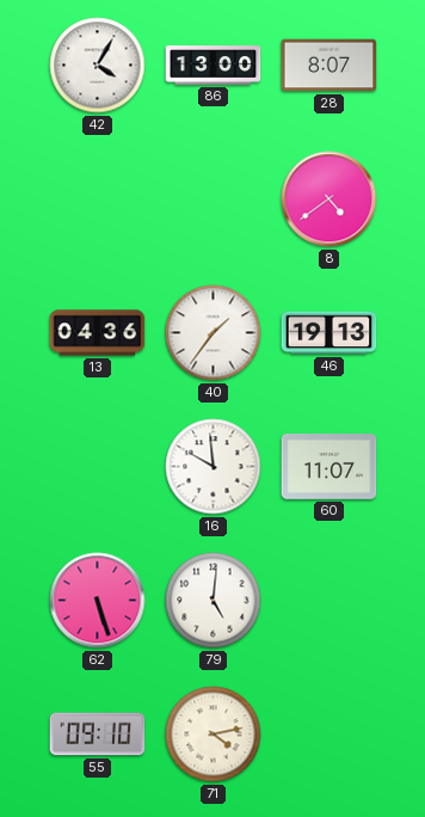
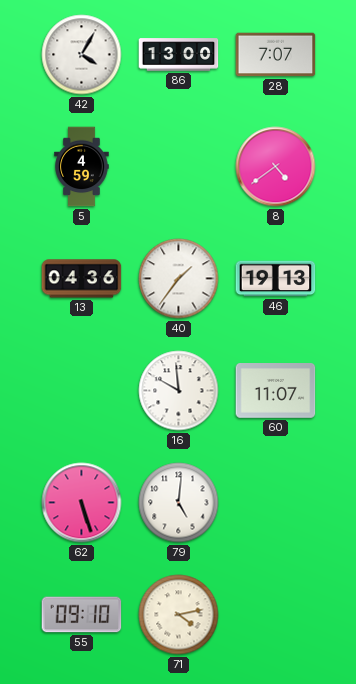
28: 8:07 -> 7:07 (276, 55)
5: none -> 4:59 (82, 167)
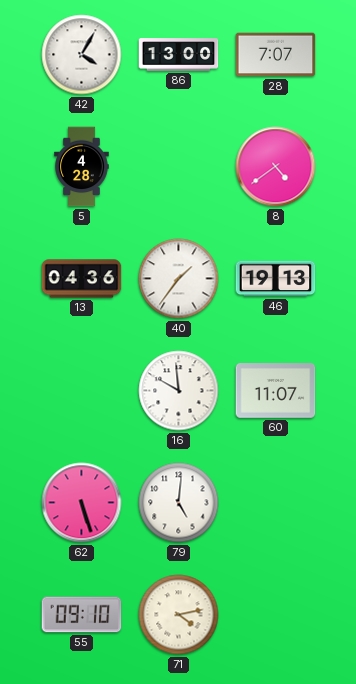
5: 4:59 -> 4:28 (82, 167)
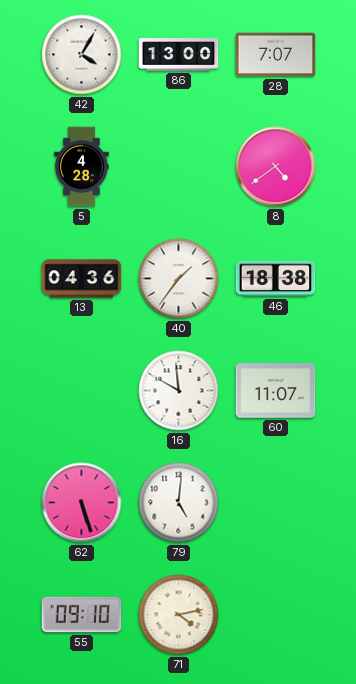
46: 19:13 -> 18:38 (276, 279)
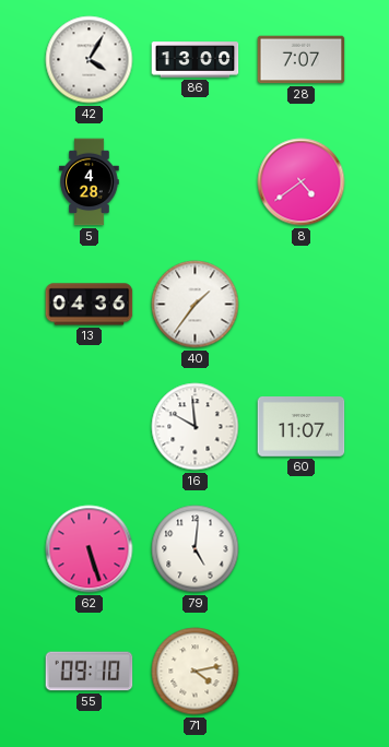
46: 18:38 -> none (276, 279)
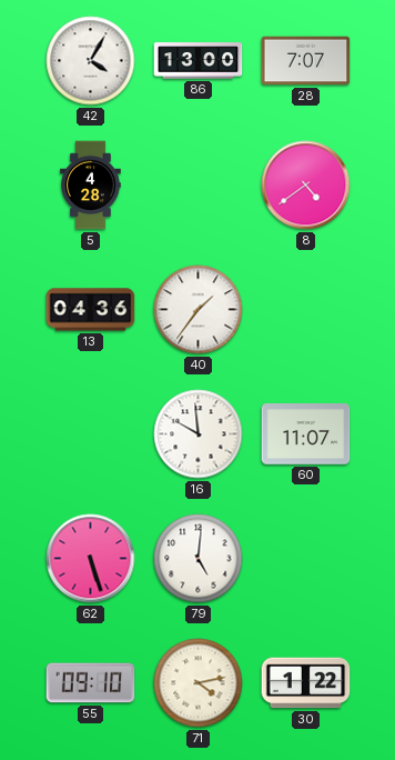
30: none -> 1:22 (306, 683)
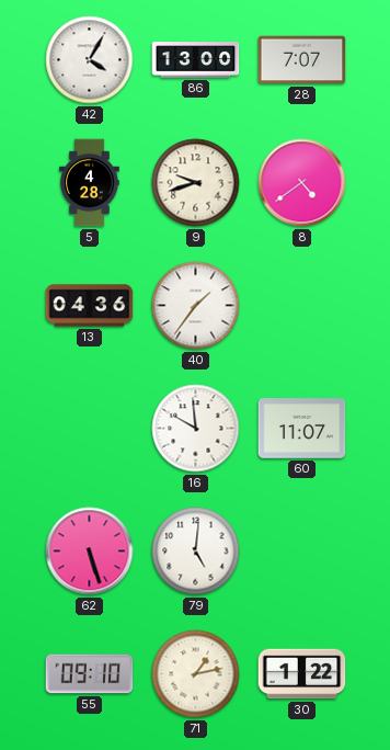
9: none -> 9:42 (196, 183)
71: 4:13 -> 1:13 (196, 674)
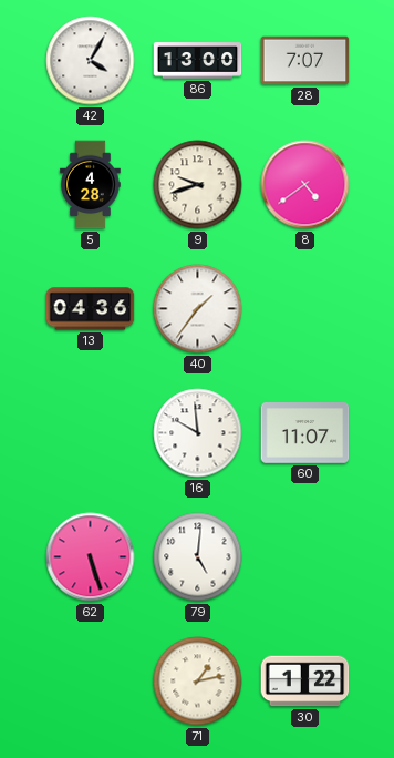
55: 09:10 -> none (90, 674)
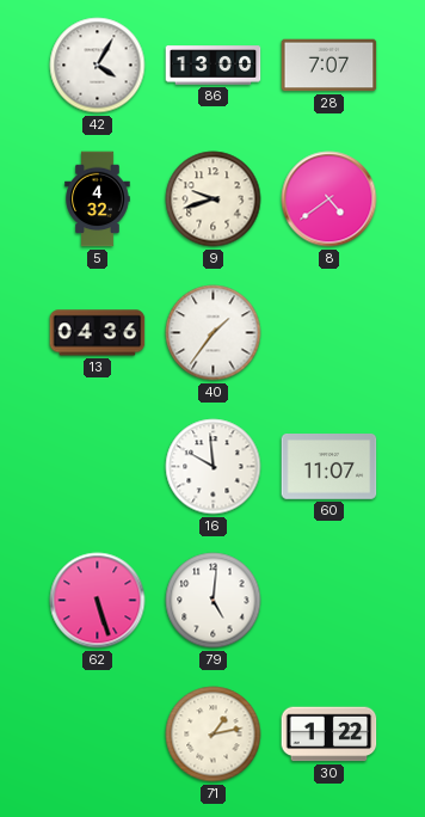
5: 4:28 -> 4:32 (98, 199)
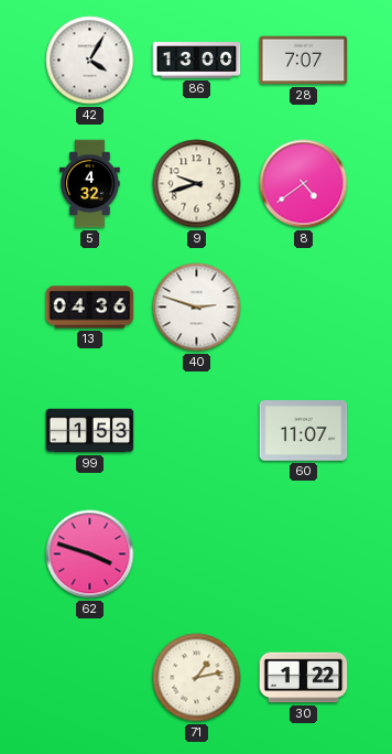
40: 1:36 -> 2:48 (197, 308)
99: none -> 1:53 (90, 431)
16: 9:59 -> none (214, 467)
62: 5:27 -> 3:48 (90, 554)
79: 5:01 -> none (214, 601)
